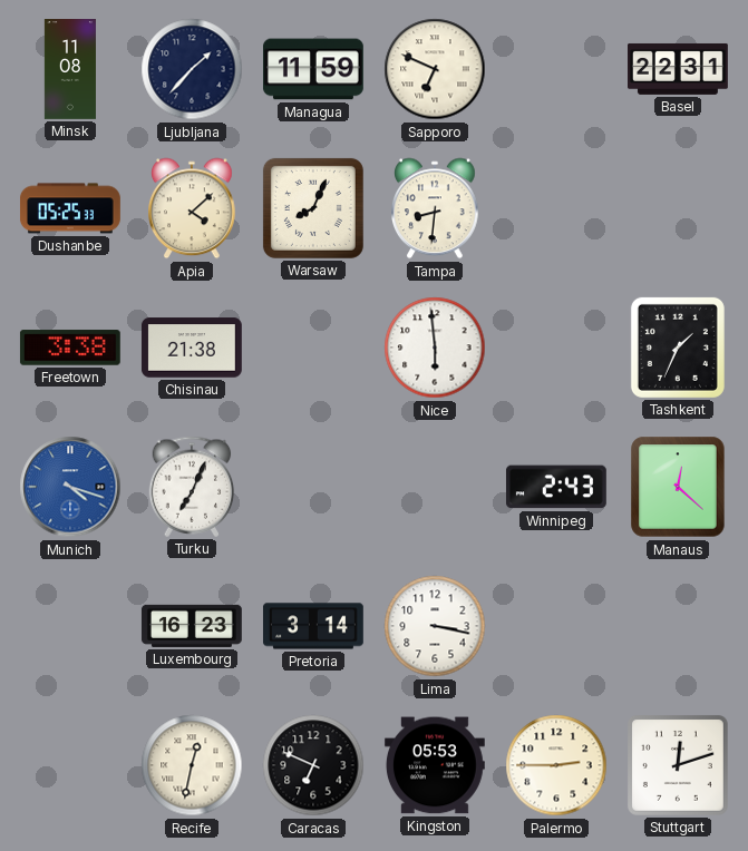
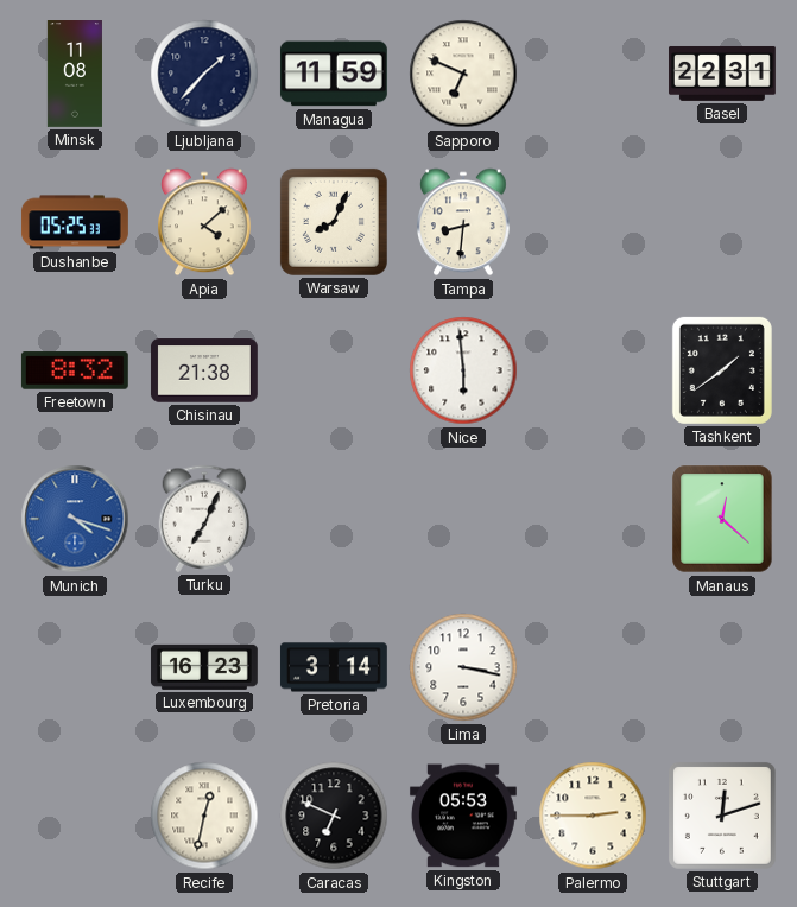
Freetown: 3:38 -> 8:32 (75, 370)
Tashkent: 1:34 -> 1:39 (722, 370)
Winnipeg: 2:43 -> none (556, 487)
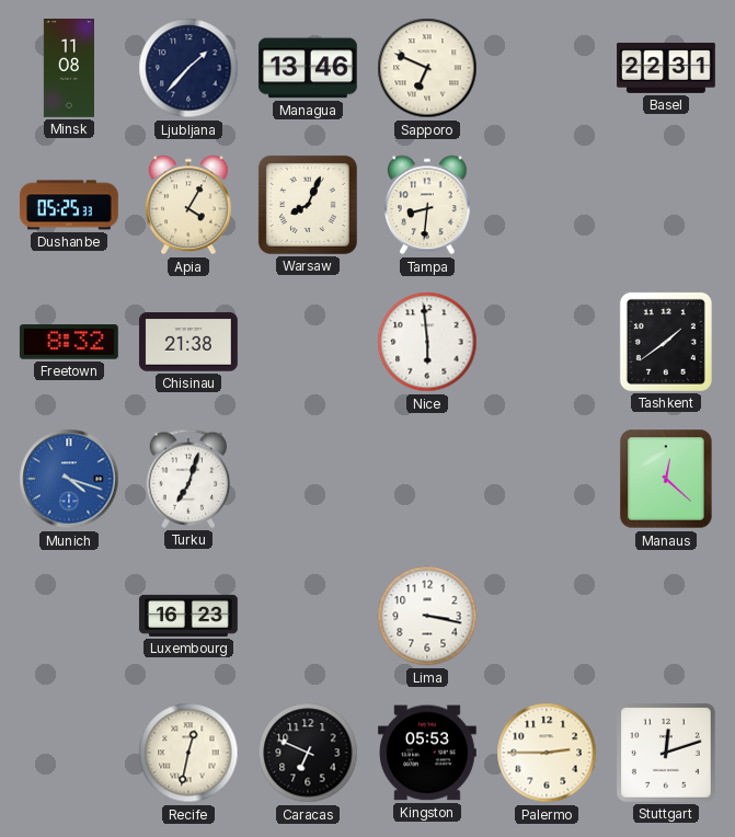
Managua: 11:59 -> 13:46 (308, 68)
Apia: 4:08 -> 4:05 (190, 205)
Turku: 7:04 -> 7:03 (188, 479)
Pretoria: 3:14 -> none (334, 667)
